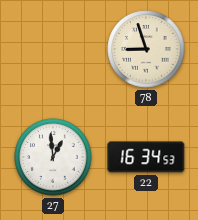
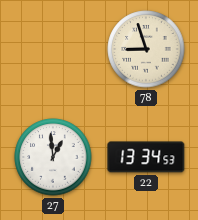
22: 16:34 -> 13:34 (146, 157)
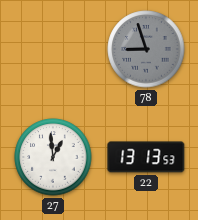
78 dial: cream -> grey (146, 49)
22: 13:34 -> 13:13 (146, 157)
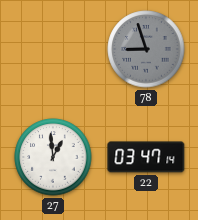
22: 13:13 -> 03:47 (146, 157)
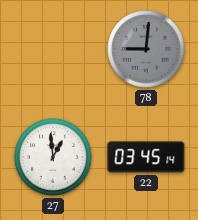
78: 8:57 -> 9:01 (146, 49)
22: 03:47 -> 03:45 (146, 157)
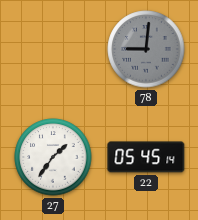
27: 12:59 -> 1:36 (53, 157)
22: 03:45 -> 05:45 (146, 157)
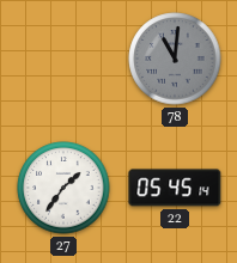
78: 9:01 -> 11:01 (175, 59)
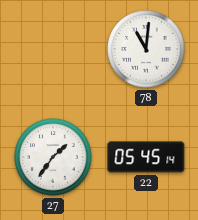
78 dial: grey -> white (146, 49)
